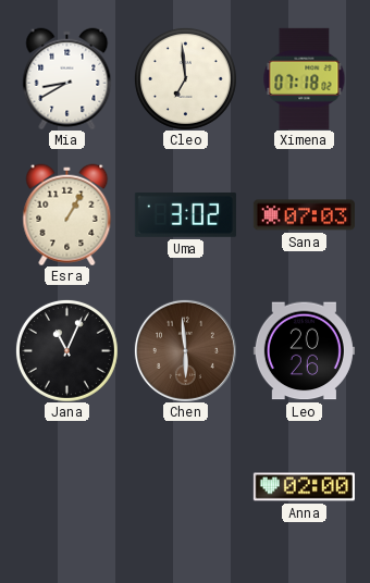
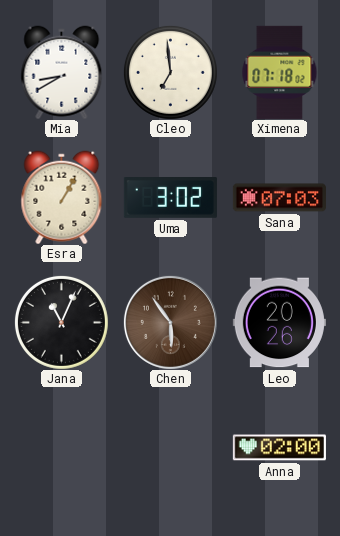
Chen: 5:59 -> 5:54 (170, 322)
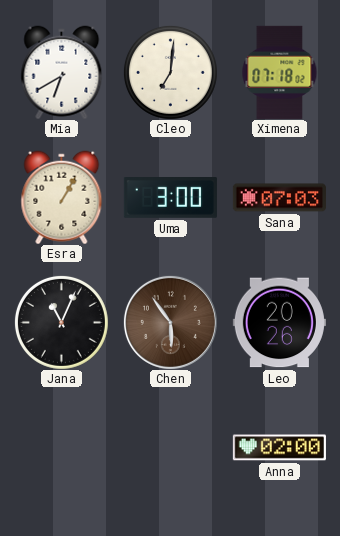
Mia: 8:40 -> 6:40 (62, 72)
Cleo: 6:59 -> 7:01 (170, 72)
Uma: 3:02 -> 3:00 (170, 198)
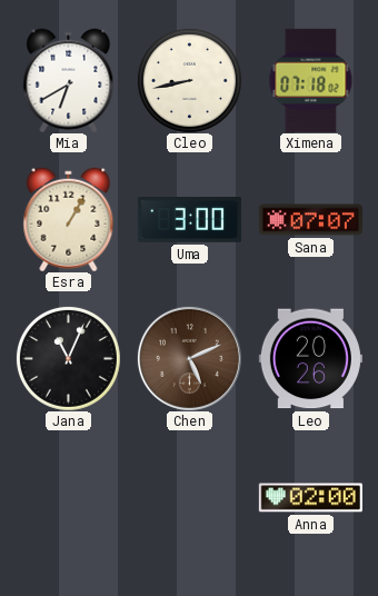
Cleo: 7:01 -> 8:43 (189, 80)
Sana: 07:03 -> 07:07 (310, 220)
Chen: 5:54 -> 5:11 (189, 358)
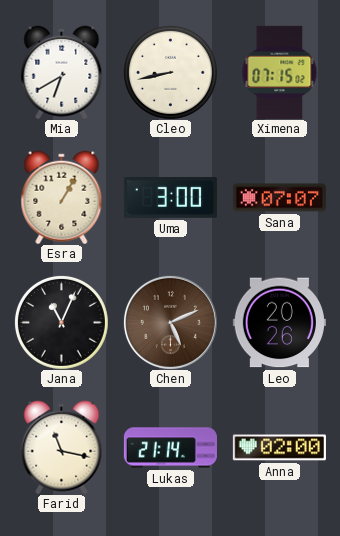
Ximena: 07:18 -> 07:15 (280, 72)
Farid: none -> 11:17 (62, 447)
Lukas: none -> 21:14 (170, 448)
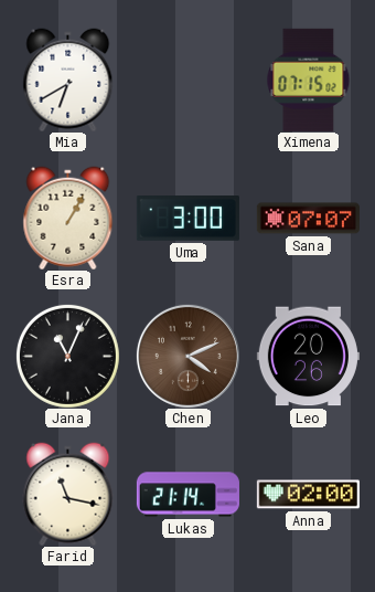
Cleo: 8:43 -> none (170, 72)
Chen: 5:11 -> 4:11 (187, 356)
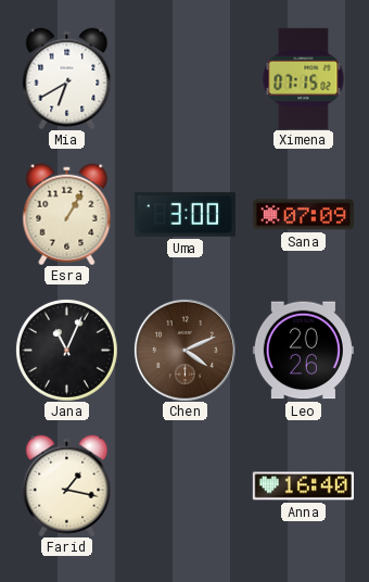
Sana: 07:07 -> 07:09 (303, 215)
Farid: 11:17 -> 1:17 (67, 485)
Lukas: 21:14 -> none (187, 495)
Anna: 02:00 -> 16:40 (303, 486)
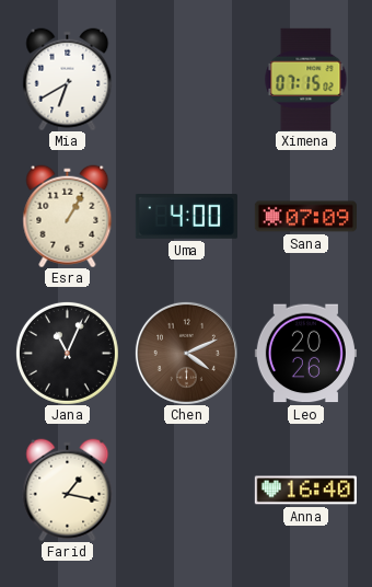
Uma: 3:00 -> 4:00 (186, 217)
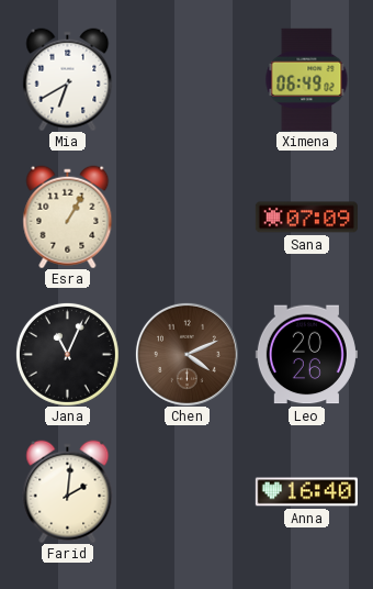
Ximena: 07:15 -> 06:49 (307, 79)
Uma: 4:00 -> none (186, 217)
Farid: 1:17 -> 2:01 (68, 491)
